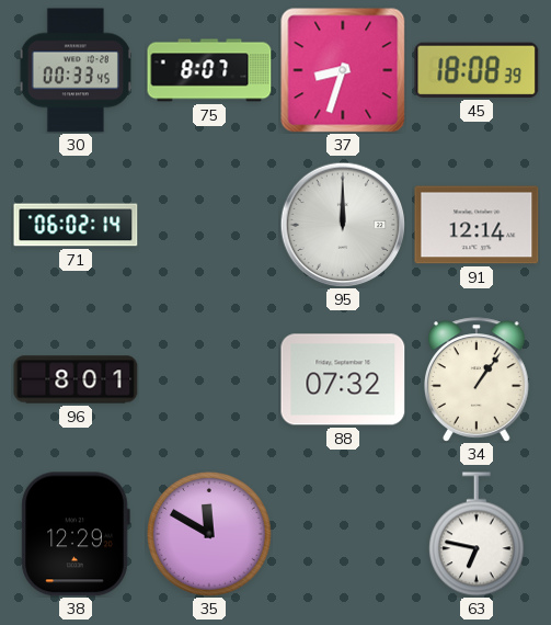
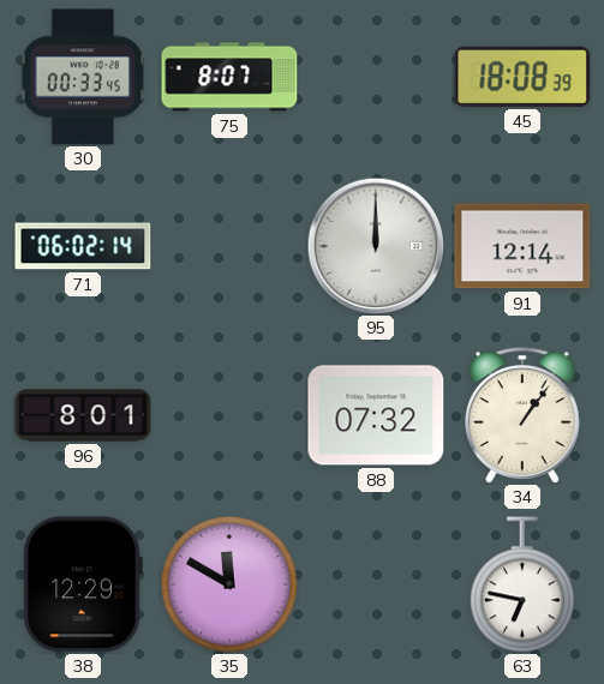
37: 8:33 -> none (343, 70)
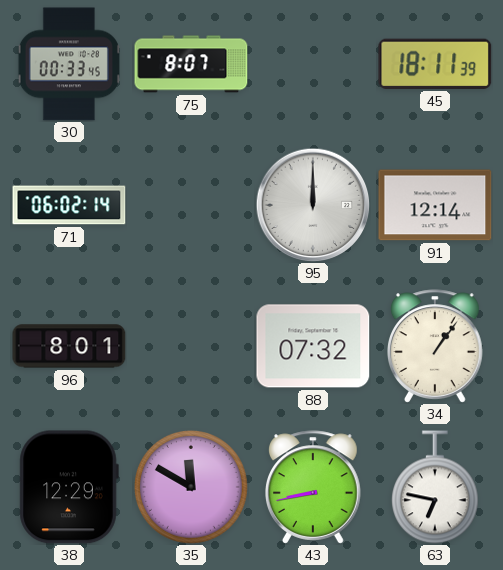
45: 18:08 -> 18:11 (435, 64)
43: none -> 8:43 (314, 487)
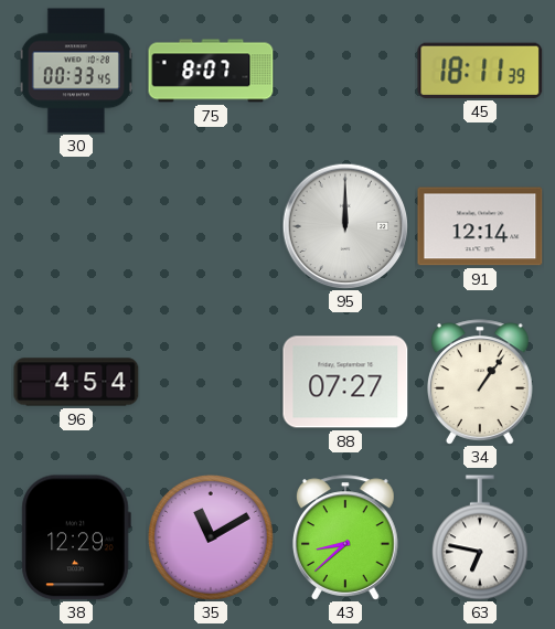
71: 06:02 -> none (69, 205)
96: 8:01 -> 4:54 (76, 382)
88: 07:32 -> 07:27 (345, 382)
35: 11:50 -> 11:10 (211, 537)
43: 8:43 -> 8:38 (346, 537)
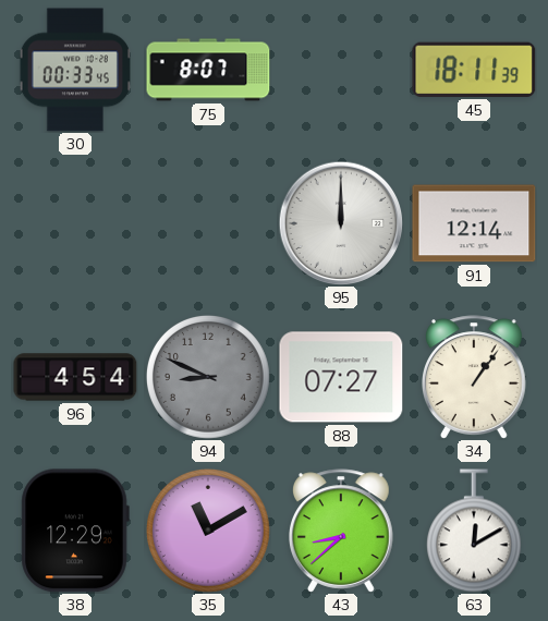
94: none -> 8:49 (208, 377)
63: 6:47 -> 12:10 (474, 531)
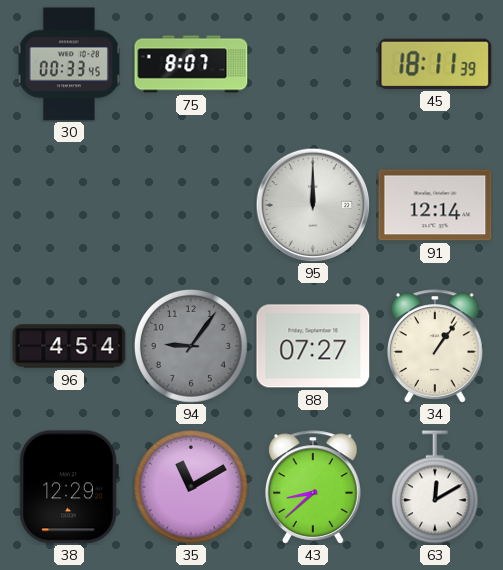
94: 8:49 -> 9:06 (191, 346)
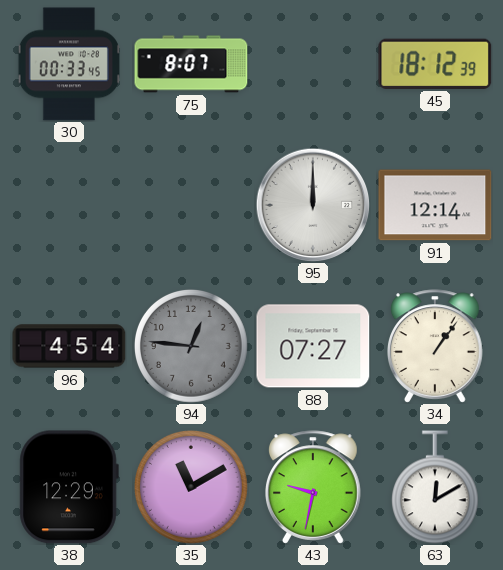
45: 18:11 -> 18:12 (435, 64)
94: 9:06 -> 12:46 (191, 346)
43: 8:38 -> 9:32 (314, 487)
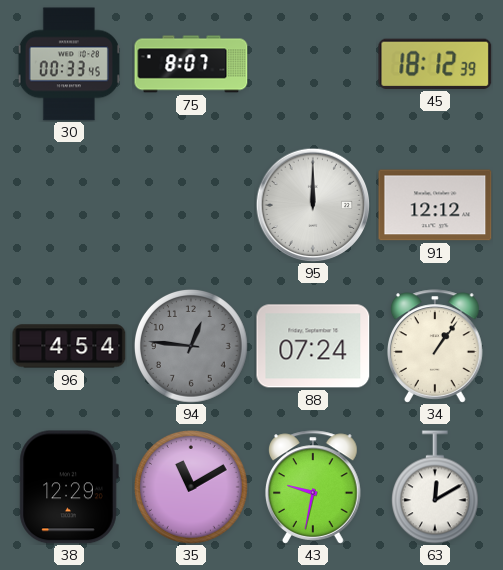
91: 12:14 -> 12:12 (435, 205)
88: 07:27 -> 07:24 (313, 346)
